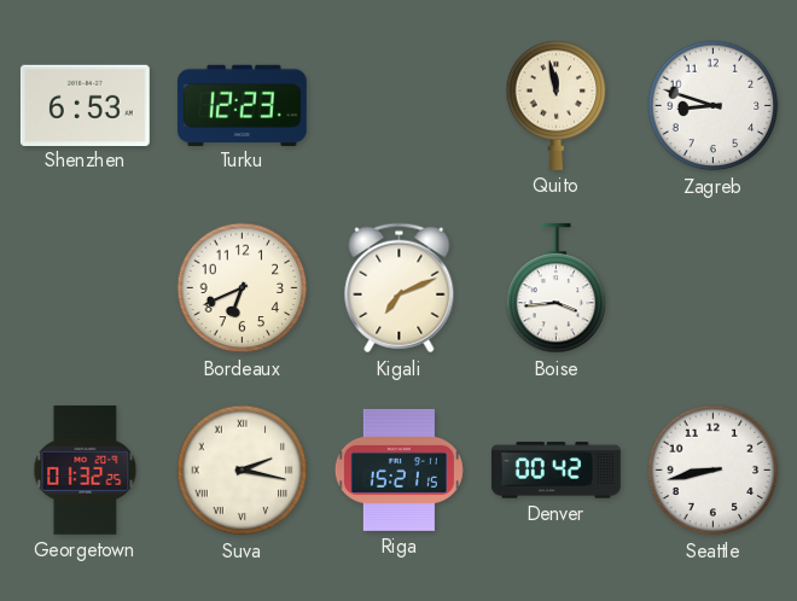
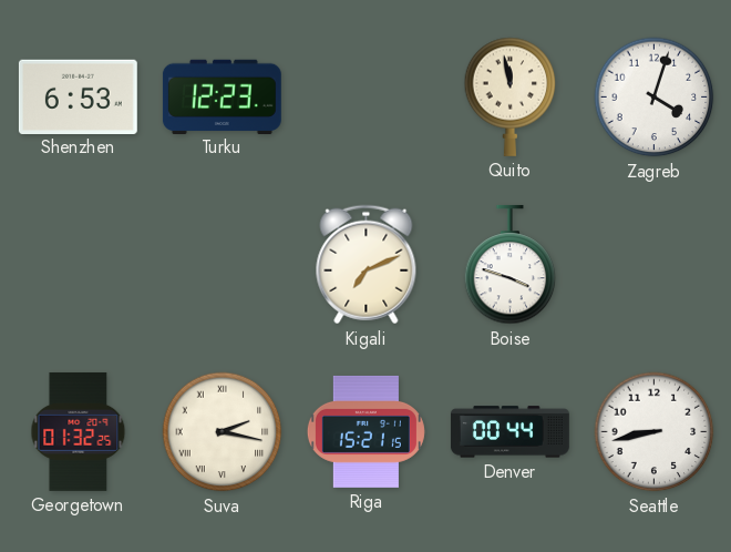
Zagreb: 8:48 -> 4:03 (655, 98)
Bordeaux: 6:41 -> none (243, 288)
Boise: 3:44 -> 3:48 (511, 265)
Denver: 00:42 -> 00:44 (509, 432)
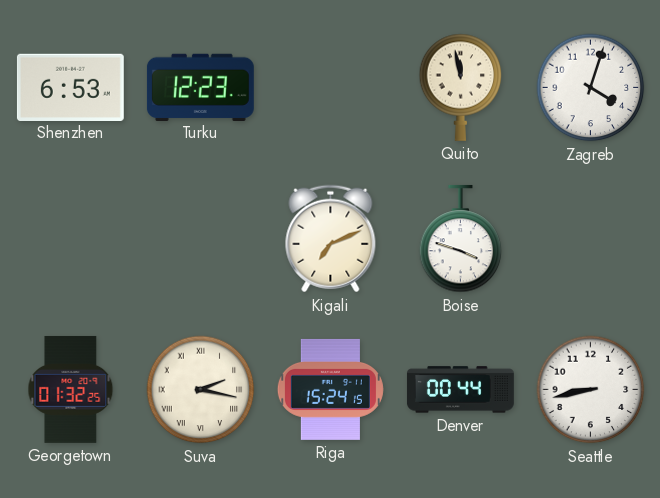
Riga: 15:21 -> 15:24 (330, 389)
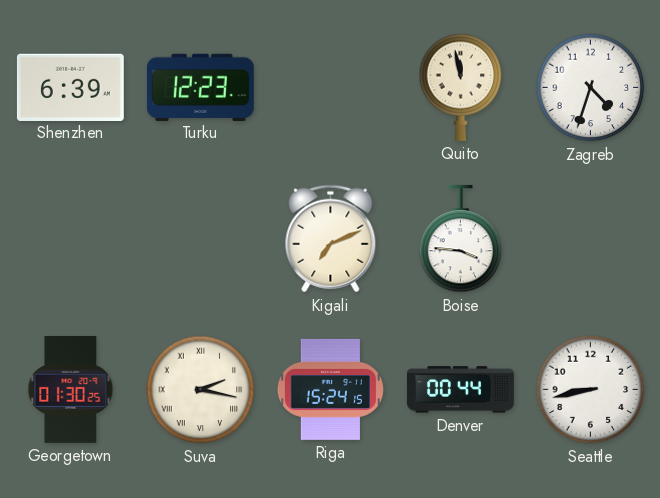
Shenzhen: 6:53 -> 6:39 (70, 87)
Zagreb: 4:03 -> 4:33 (591, 88)
Boise: 3:48 -> 3:46 (461, 239)
Georgetown: 01:32 -> 01:30 (71, 389)
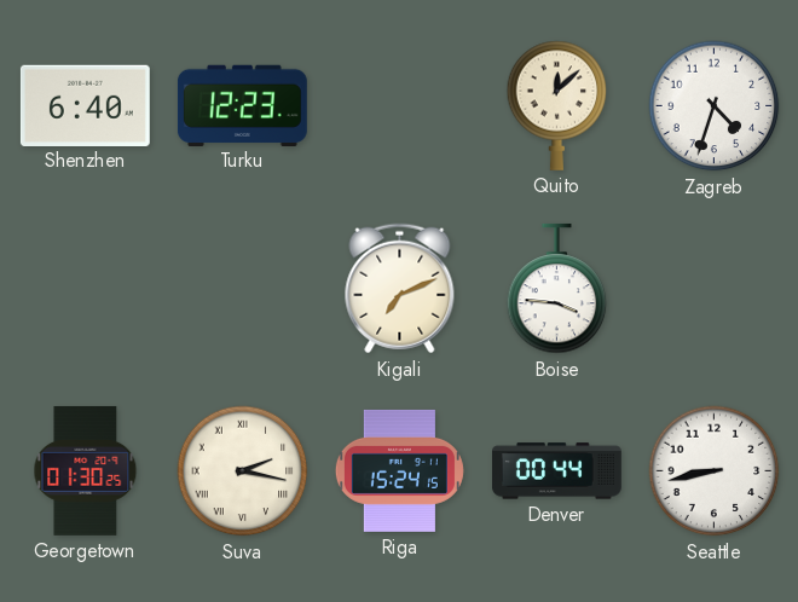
Shenzhen: 6:39 -> 6:40 (85, 105)
Quito: 11:58 -> 12:08 (557, 105)
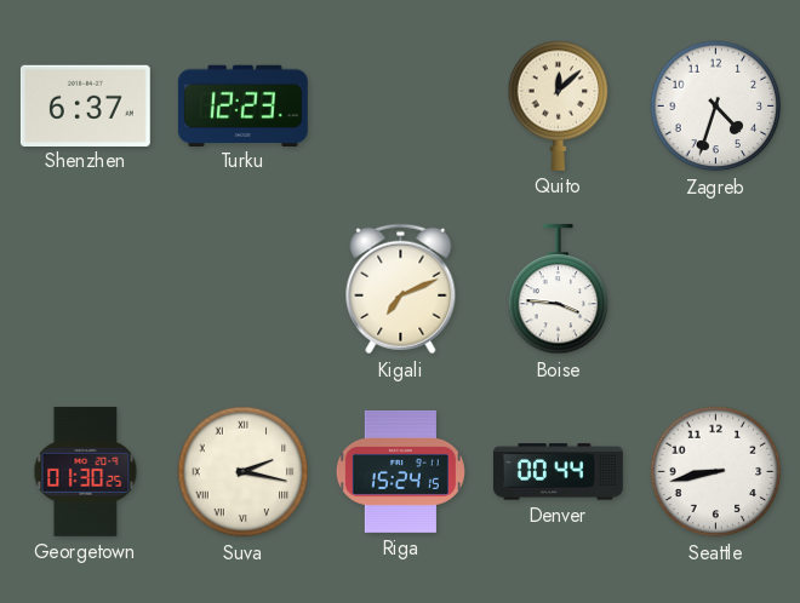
Shenzhen: 6:40 -> 6:37 (85, 105)
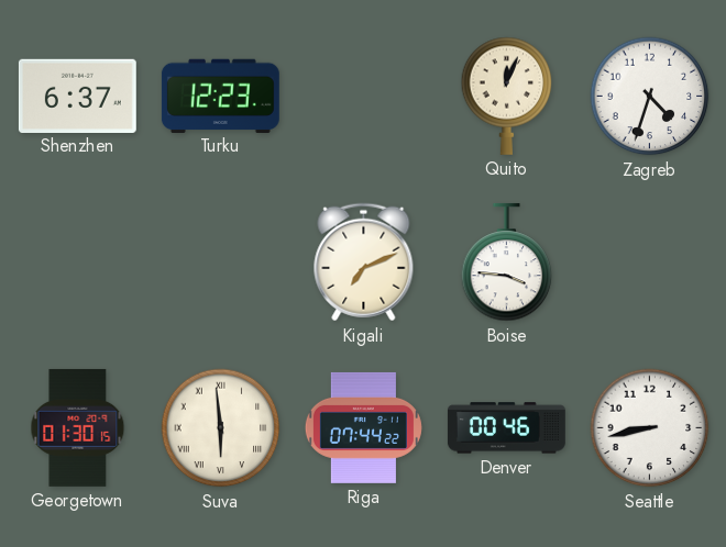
Quito: 12:08 -> 12:04 (507, 96)
Georgetown: 01:30:25 -> 01:30:15 (78, 427)
Suva: 2:17 -> 5:59 (221, 428)
Riga: 15:24 -> 07:44 (363, 427)
Denver: 00:44 -> 00:46 (506, 428)
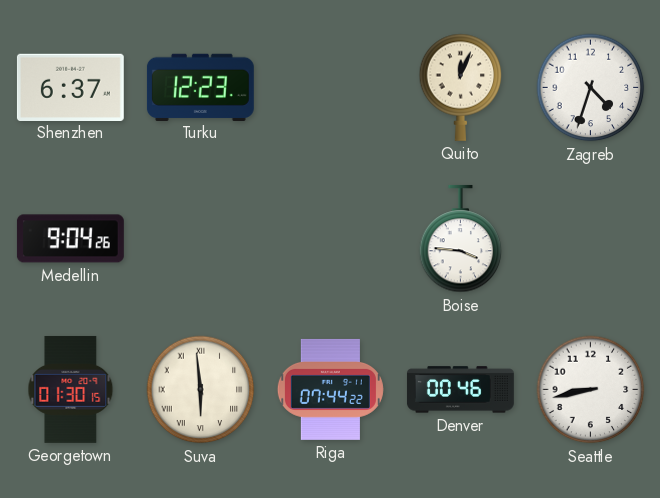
Medellin: none -> 9:04 (70, 239)
Kigali: 7:11 -> none (364, 263)
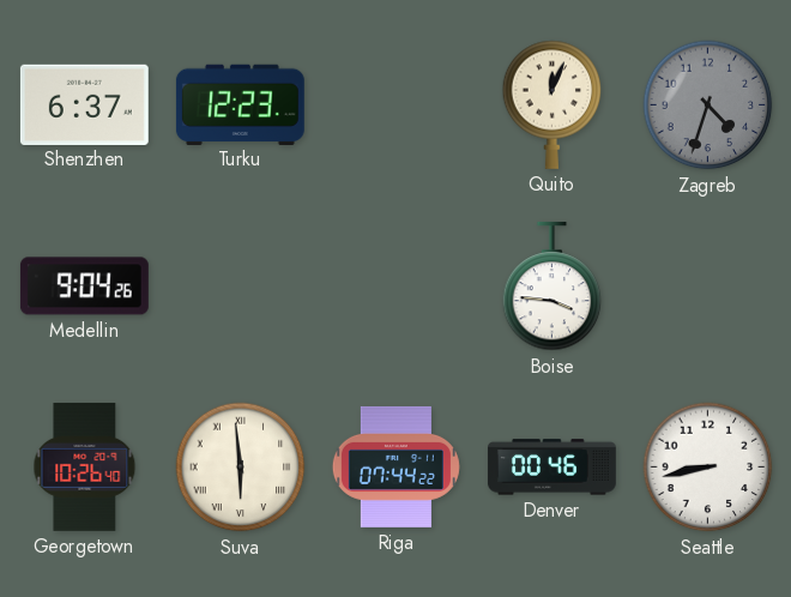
Zagreb dial: white -> grey (708, 105)
Georgetown: 01:30 -> 10:26 (85, 466)
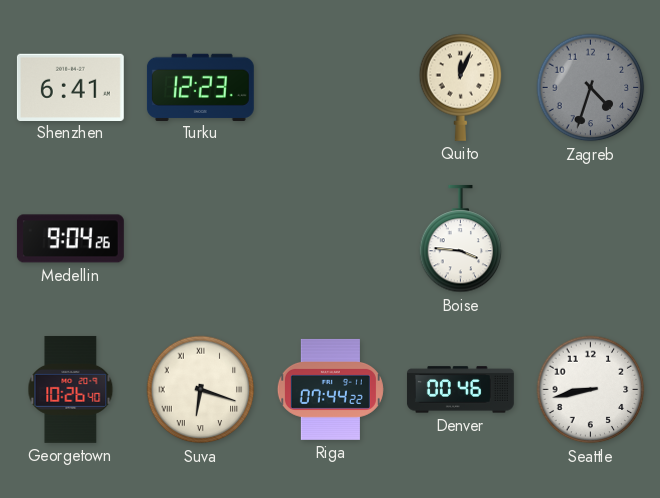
Shenzhen: 6:37 -> 6:41 (70, 87)
Suva: 5:59 -> 6:18 (201, 390)
